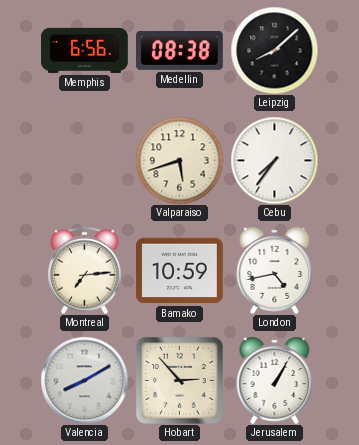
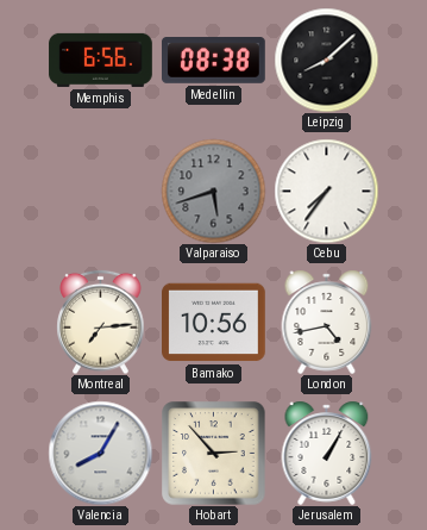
Valparaiso dial: cream -> grey (213, 191)
Bamako: 10:59 -> 10:56 (214, 323)
Valencia: 8:10 -> 8:05 (100, 453)
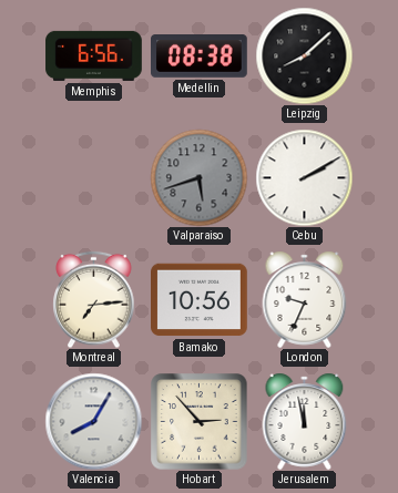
Cebu: 7:36 -> 2:10 (304, 177)
London: 4:43 -> 9:34 (305, 299)
Jerusalem: 1:05 -> 11:58 (305, 421)
